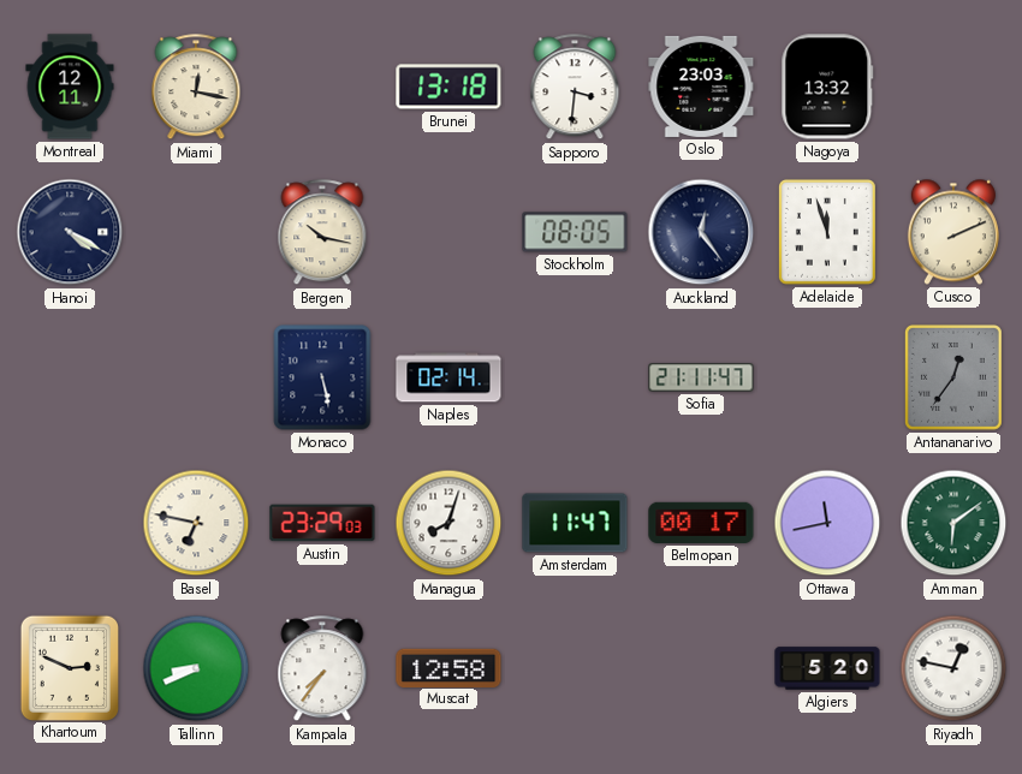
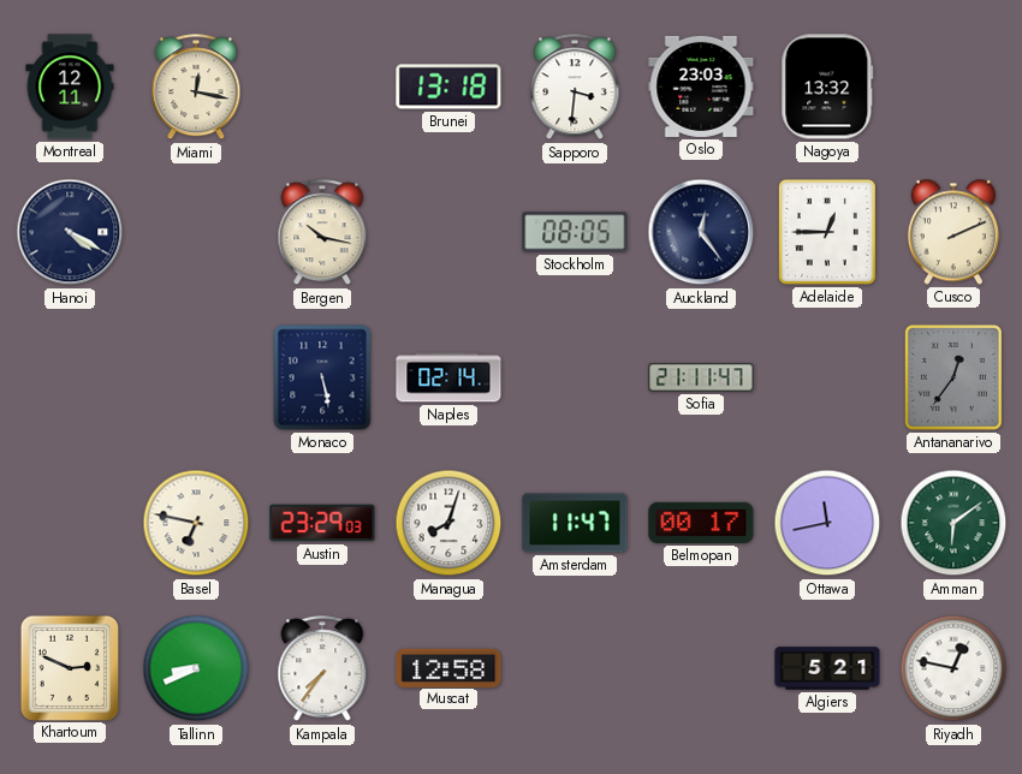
Adelaide: 11:57 -> 12:45 (827, 232)
Algiers: 5:20 -> 5:21 (827, 668)
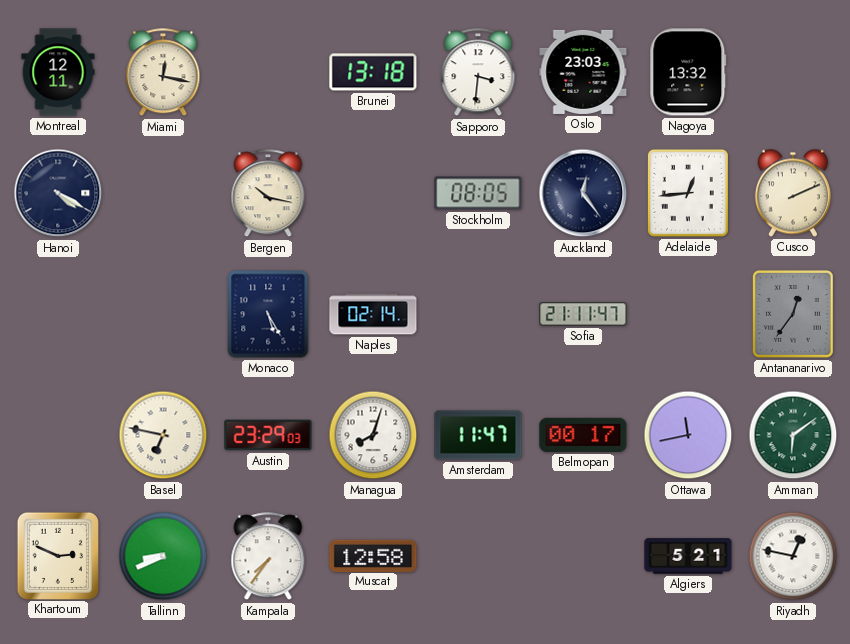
Adelaide: 12:45 -> 12:44 (688, 193)
Monaco: 5:28 -> 5:25 (268, 314)
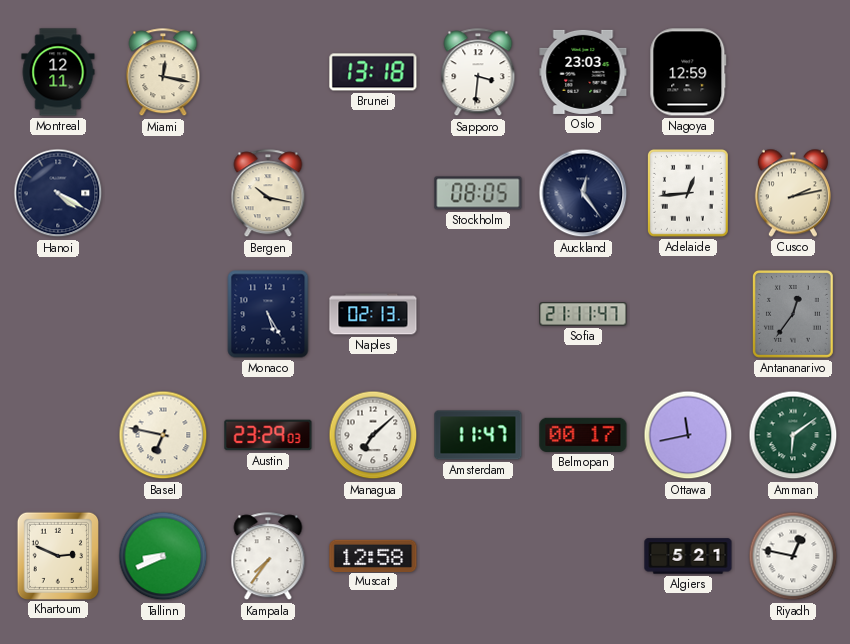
Nagoya: 13:32 -> 12:59 (688, 72)
Cusco: 2:11 -> 2:13 (793, 193)
Naples: 02:14 -> 02:13 (373, 314)
Managua: 8:03 -> 7:08 (373, 435)
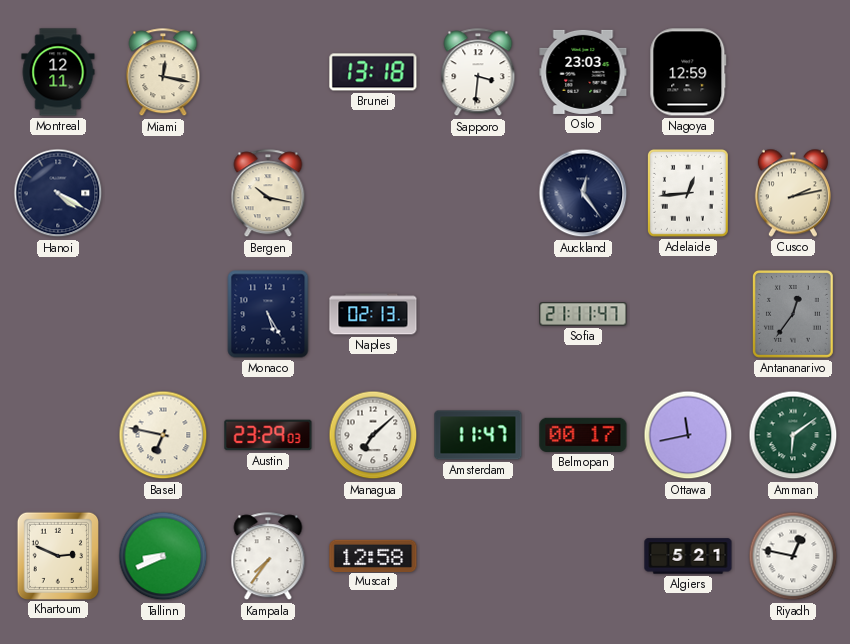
Stockholm: 08:05 -> none (478, 193)
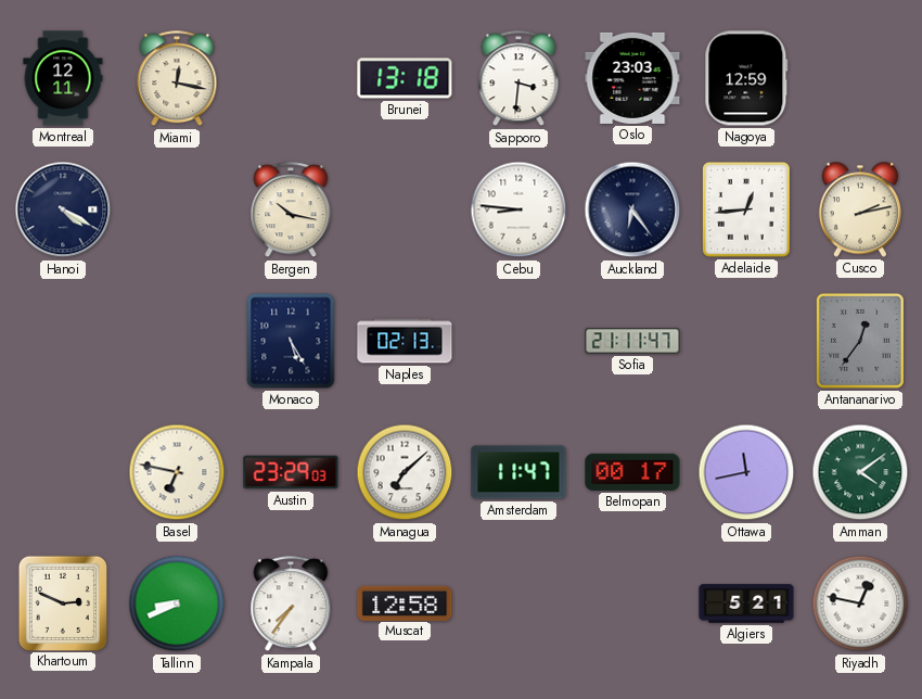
Cebu: none -> 8:46 (518, 209)
Auckland: 12:24 -> 6:24 (632, 209)
Amman: 6:09 -> 4:09 (860, 472)
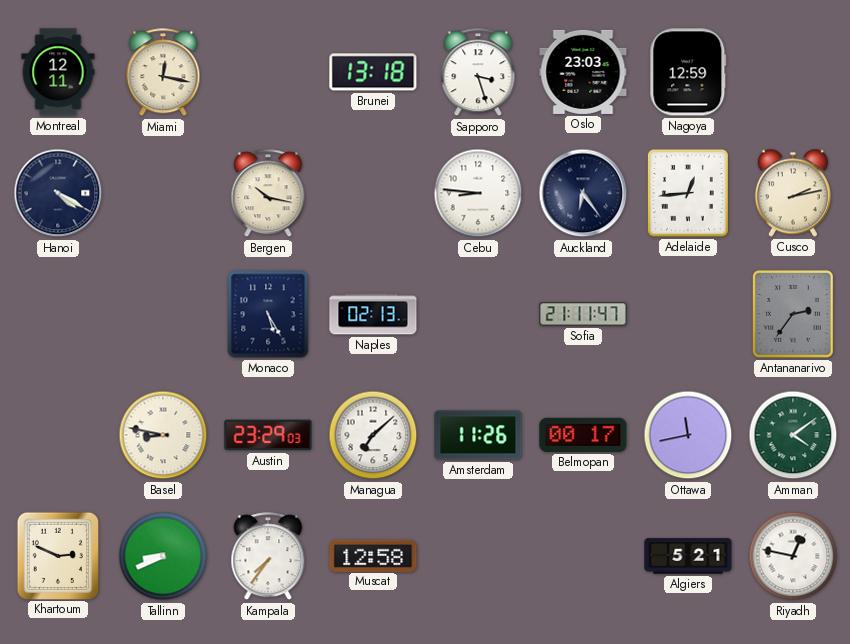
Sapporo: 3:31 -> 3:27 (478, 73)
Antananarivo: 12:36 -> 2:36 (793, 314)
Basel: 6:47 -> 8:47 (163, 435)
Amsterdam: 11:47 -> 11:26 (478, 435)
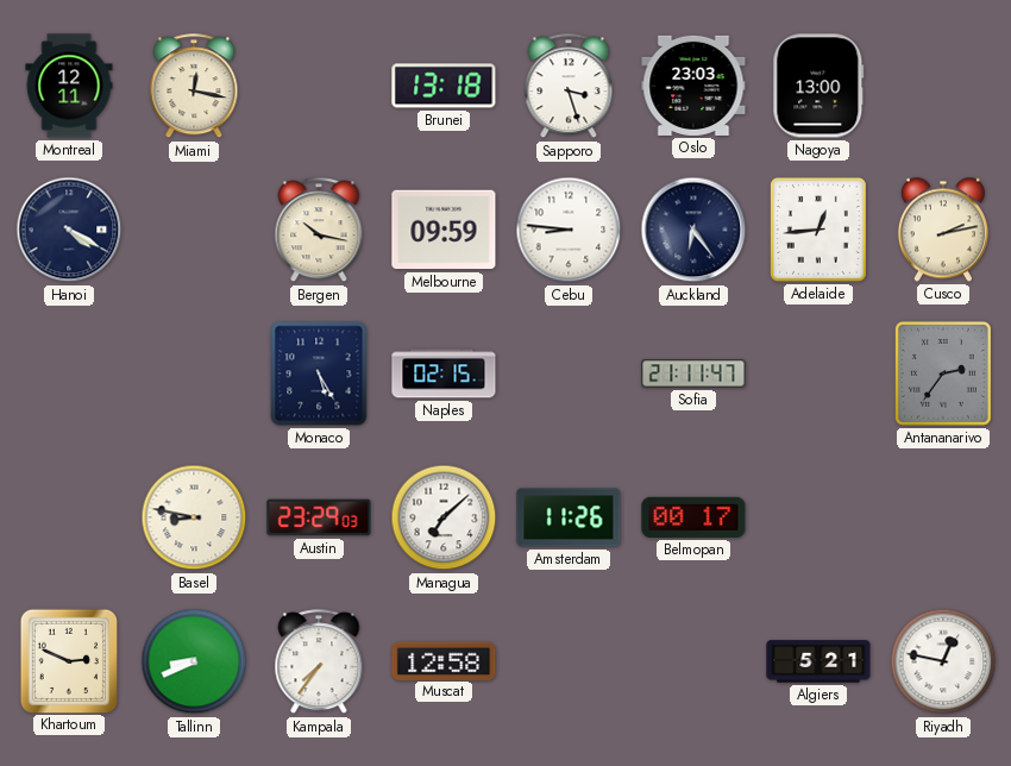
Nagoya: 12:59 -> 13:00 (818, 86)
Melbourne: none -> 09:59 (444, 230)
Naples: 02:13 -> 02:15 (444, 373)
Ottawa: 11:43 -> none (688, 435)
Amman: 4:09 -> none (793, 435)
